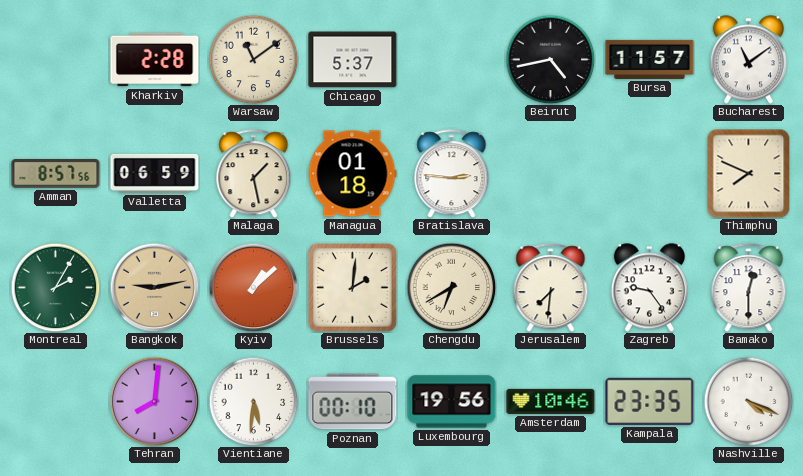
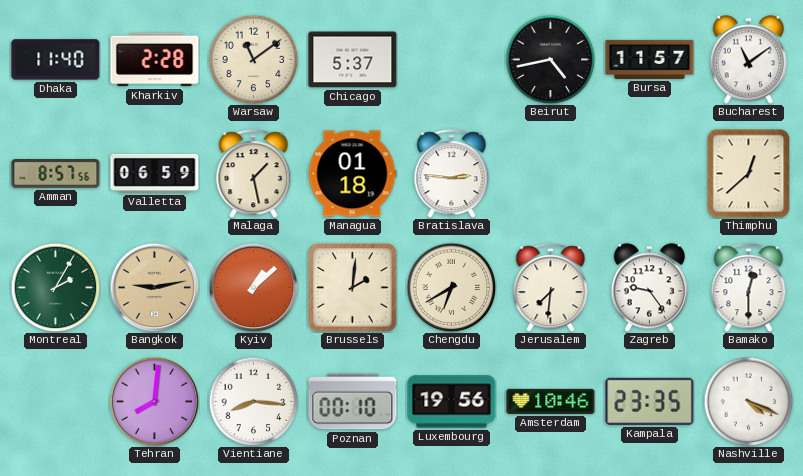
Dhaka: none -> 11:40 (56, 60)
Thimphu: 7:49 -> 12:38 (749, 173)
Vientiane: 5:31 -> 8:16 (253, 401)
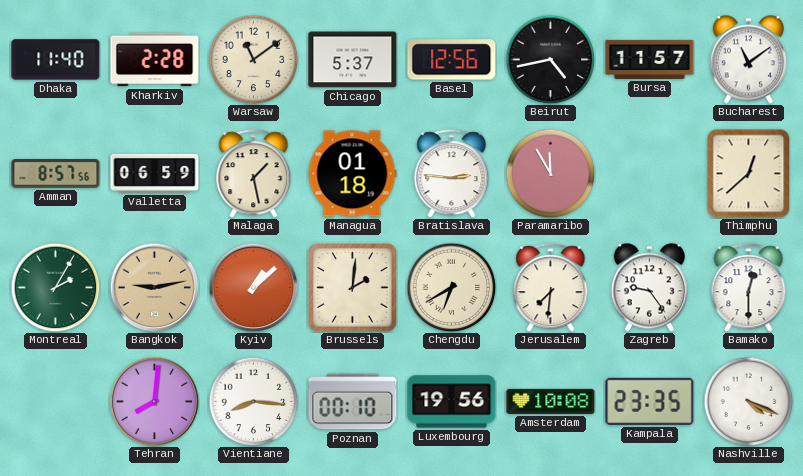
Basel: none -> 12:56 (452, 60)
Paramaribo: none -> 11:55 (550, 173)
Amsterdam: 10:46 -> 10:08 (551, 401)
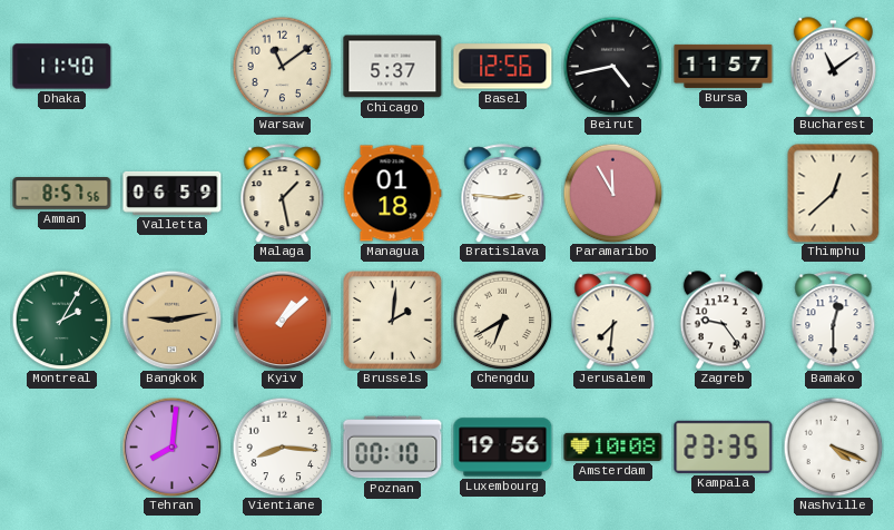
Kharkiv: 2:28 -> none (155, 60)
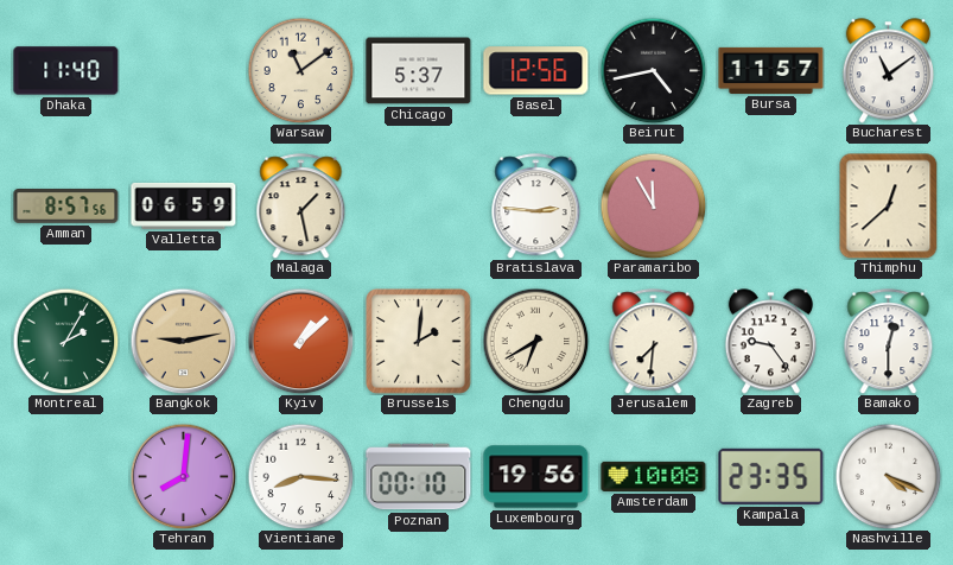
Managua: 01:18 -> none (392, 194)
